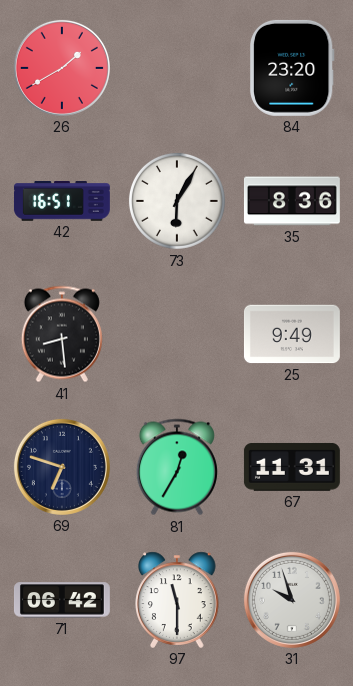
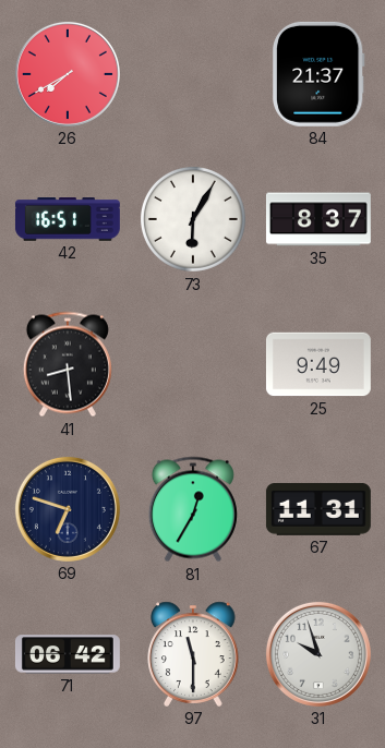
26: 1:40 -> 7:40 (68, 74)
84: 23:20 -> 21:37 (318, 74)
35: 8:36 -> 8:37 (318, 219)
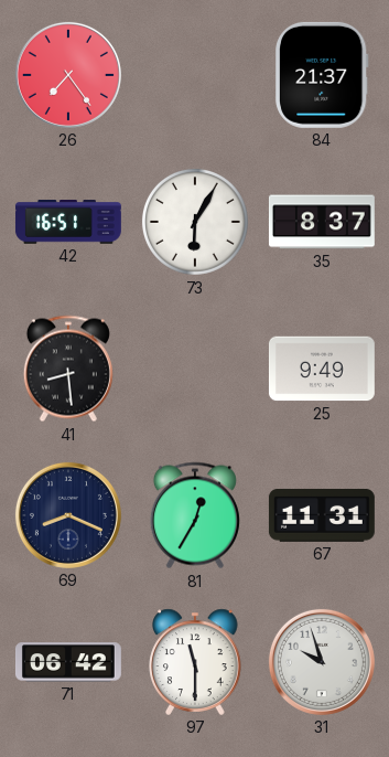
26: 7:40 -> 7:24 (68, 75)
69: 6:48 -> 8:19 (68, 515)
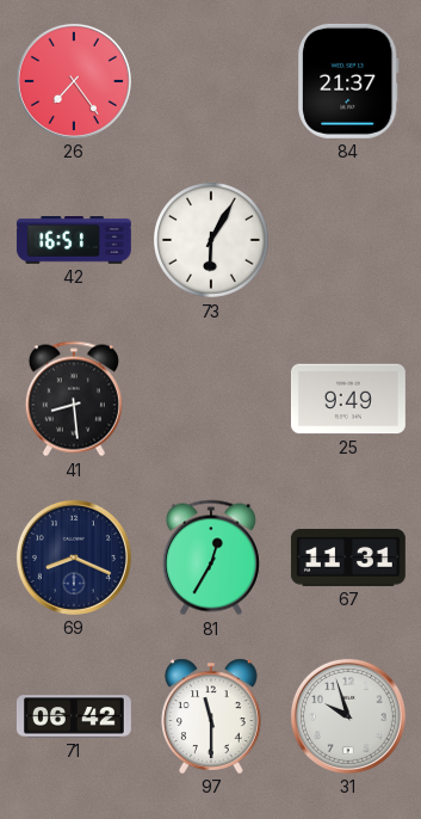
35: 8:37 -> none (322, 222)
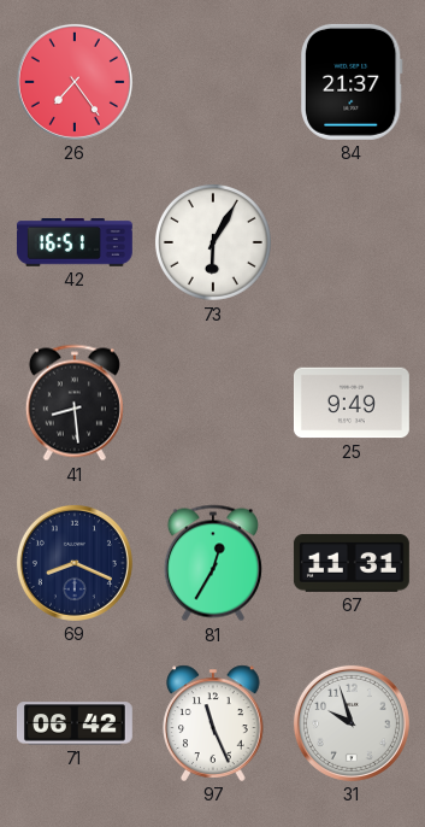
97: 11:30 -> 11:26 (213, 723)
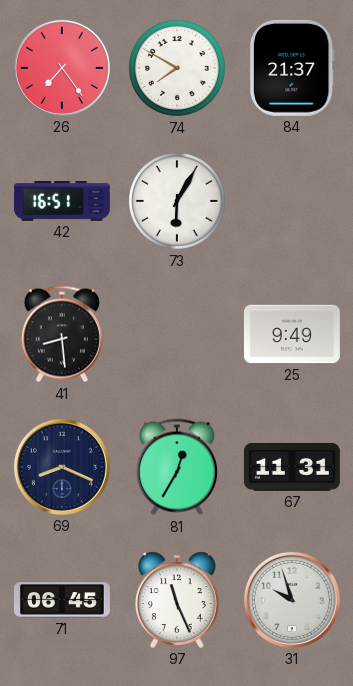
74: none -> 7:50 (177, 68)
71: 06:42 -> 06:45 (62, 600)
